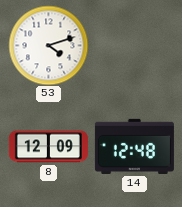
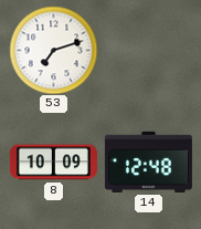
53: 4:12 -> 7:12 (53, 50)
8: 12:09 -> 10:09 (53, 163)
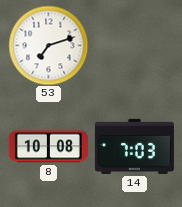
8: 10:09 -> 10:08 (48, 147)
14: 12:48 -> 7:03 (134, 146)
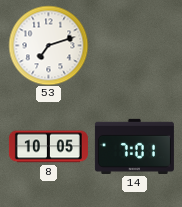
8: 10:08 -> 10:05 (48, 147)
14: 7:03 -> 7:01 (134, 146)
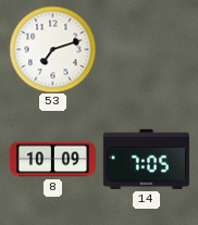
8: 10:05 -> 10:09 (52, 160)
14: 7:01 -> 7:05 (146, 159)
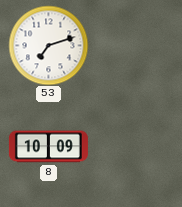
14: 7:05 -> none (146, 159)
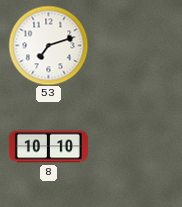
8: 10:09 -> 10:10 (48, 147)
